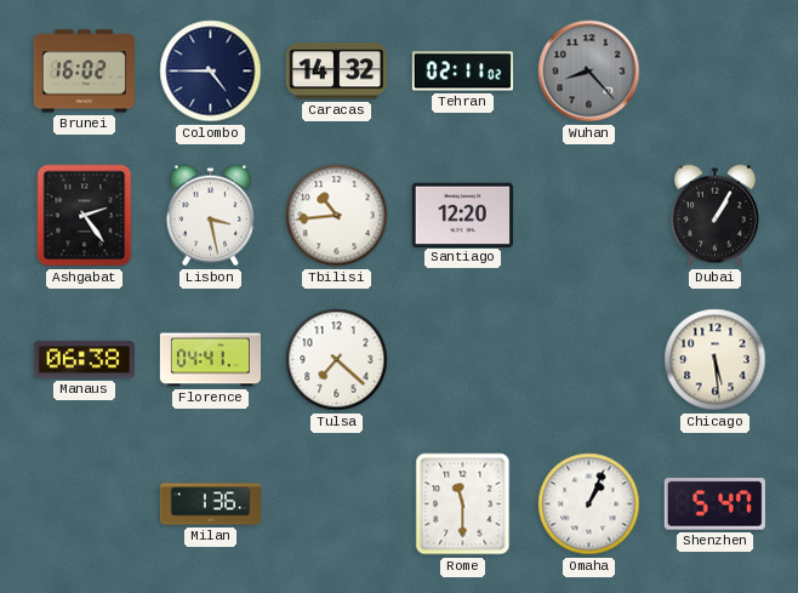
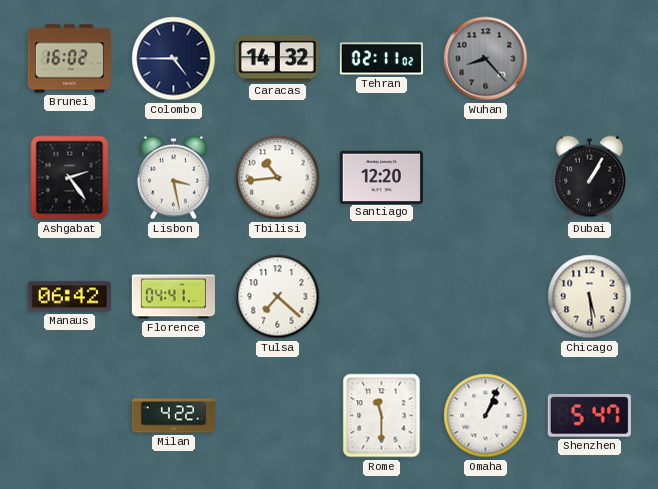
Manaus: 06:38 -> 06:42 (69, 297)
Milan: 1:36 -> 4:22 (173, 416)
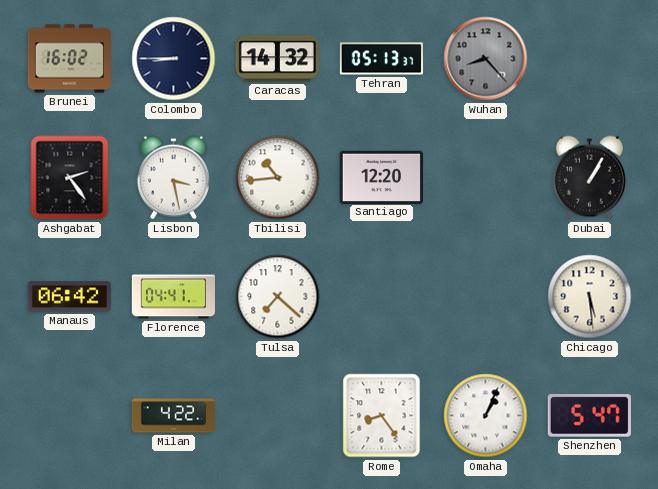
Colombo: 4:45 -> 8:45 (174, 59)
Tehran: 02:11 -> 05:13 (381, 59)
Rome: 11:30 -> 8:24 (382, 416)
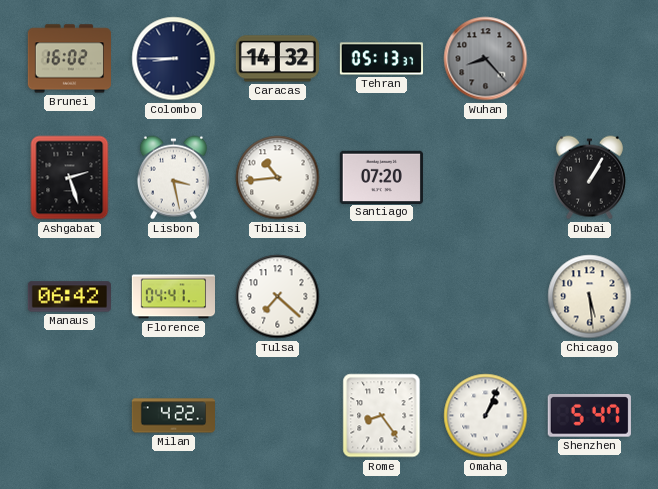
Ashgabat: 2:24 -> 2:27 (70, 178)
Santiago: 12:20 -> 07:20 (381, 177)
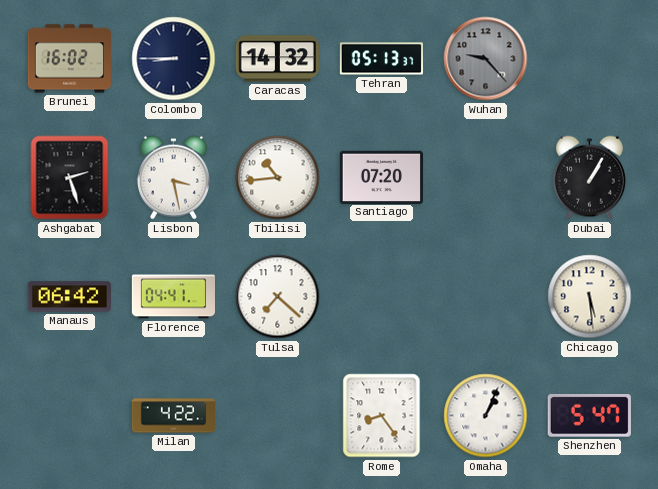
Wuhan: 8:23 -> 9:23 (486, 59)
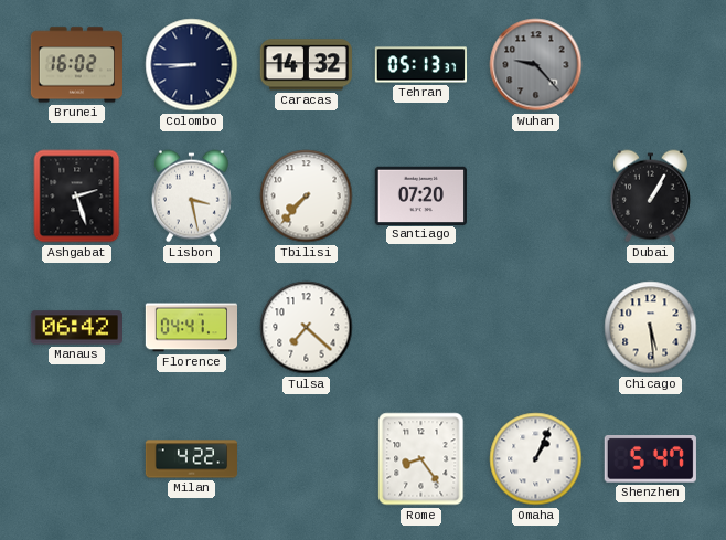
Tbilisi: 10:44 -> 7:37 (307, 197)
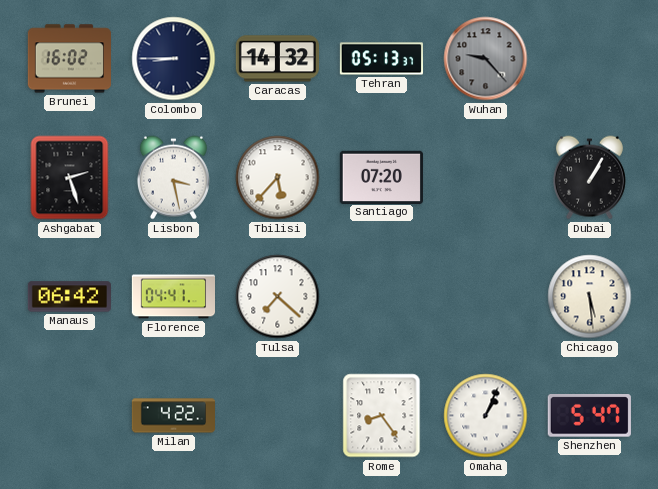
Tbilisi: 7:37 -> 5:37 (278, 178)
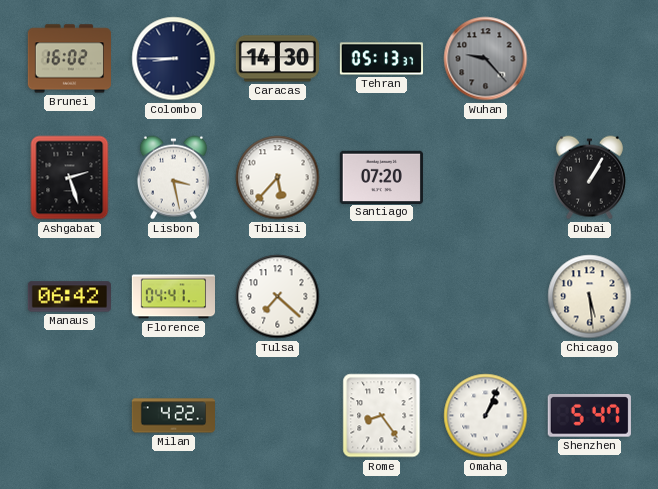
Caracas: 14:32 -> 14:30 (277, 59)
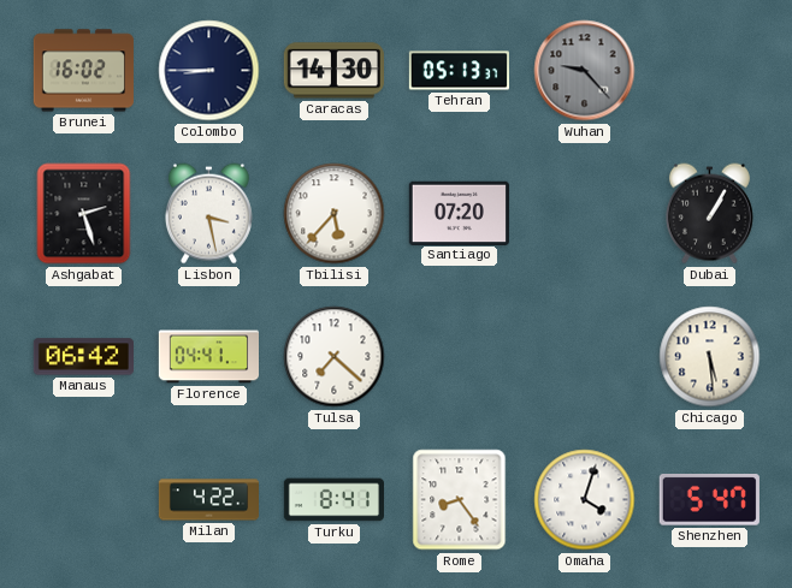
Turku: none -> 8:41 (333, 500)
Omaha: 1:04 -> 4:03 (585, 500)
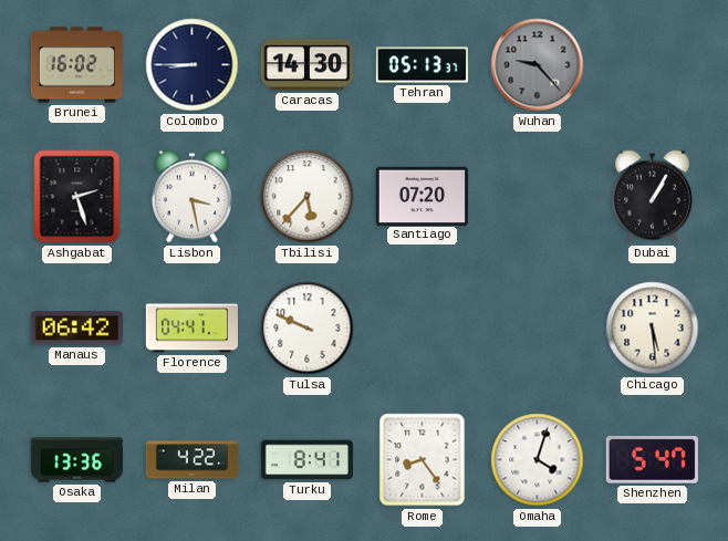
Tulsa: 7:22 -> 9:49 (308, 329)
Osaka: none -> 13:36 (76, 460)
